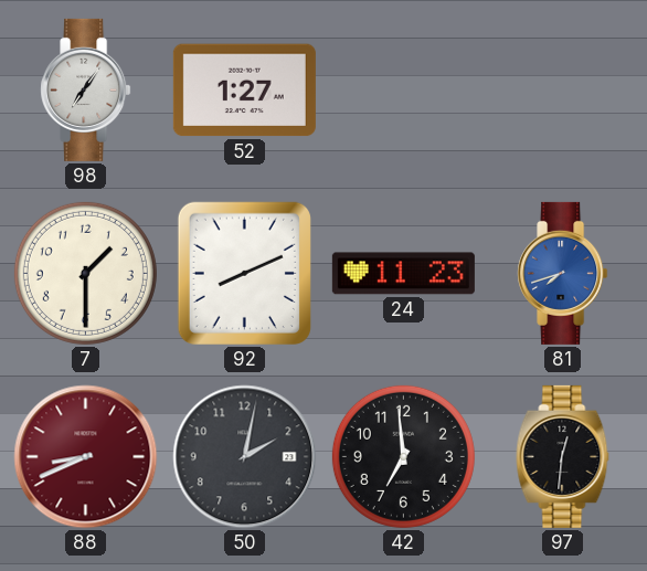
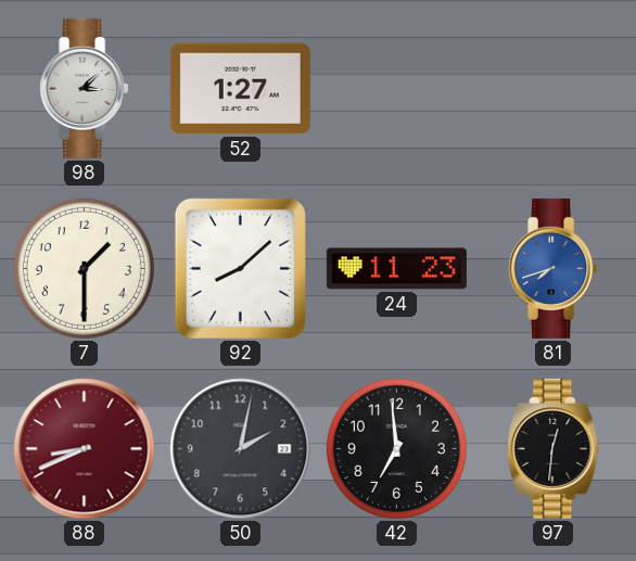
98: 7:06 -> 3:08 (85, 88)
92: 8:11 -> 8:08 (240, 268)
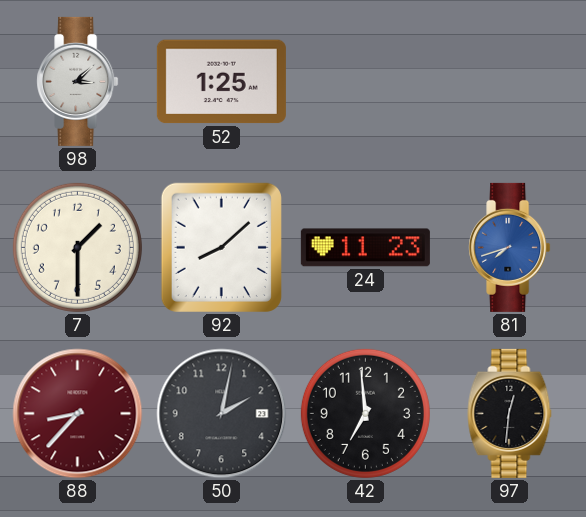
52: 1:27 -> 1:25 (221, 82)
88: 8:41 -> 8:37 (78, 414)
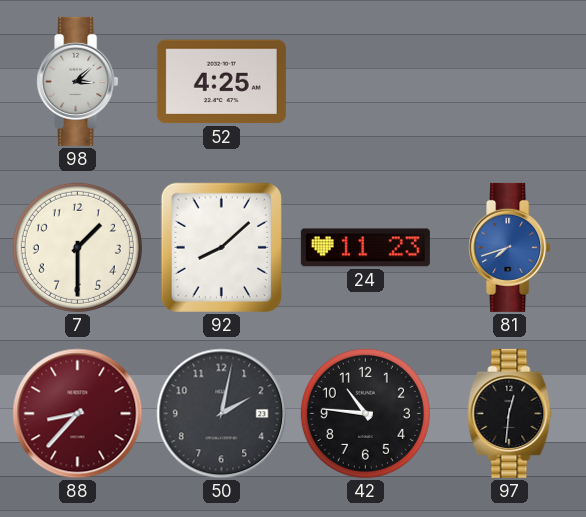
52: 1:25 -> 4:25 (221, 82)
42: 6:59 -> 10:46 (365, 413)
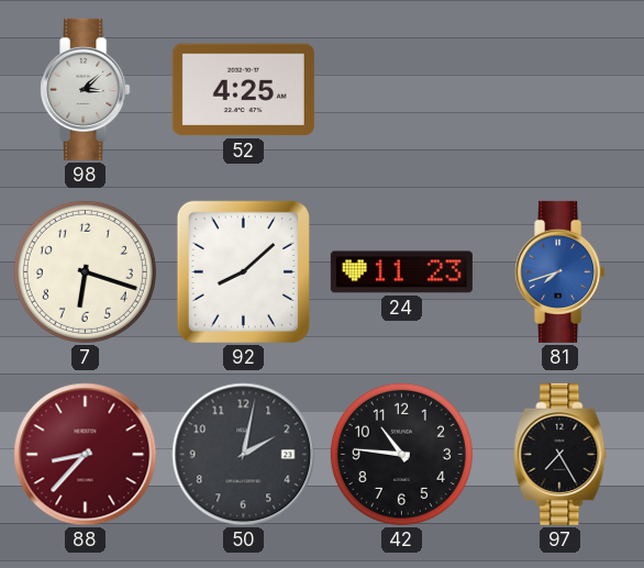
7: 1:30 -> 6:18 (85, 271)
97: 12:31 -> 7:25 (560, 454)
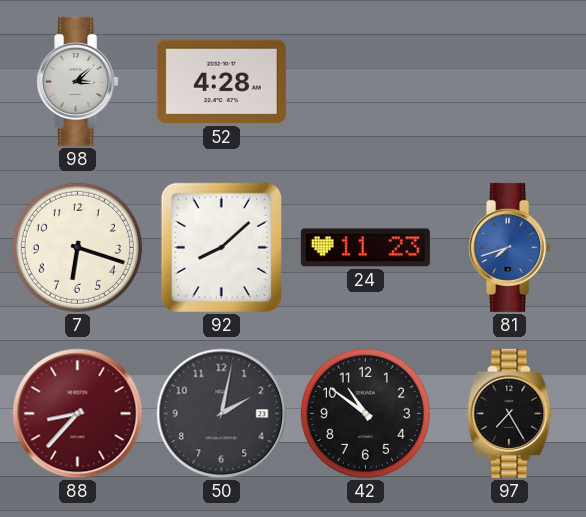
52: 4:25 -> 4:28 (221, 82)
42: 10:46 -> 10:51 (365, 413)
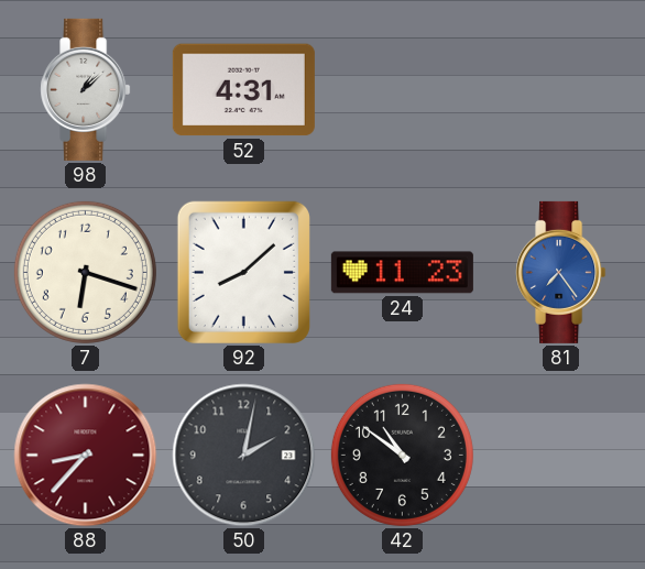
98: 3:08 -> 1:08 (86, 89)
52: 4:28 -> 4:31 (243, 90)
81: 7:42 -> 7:24 (561, 272)
97: 7:25 -> none (510, 413)
